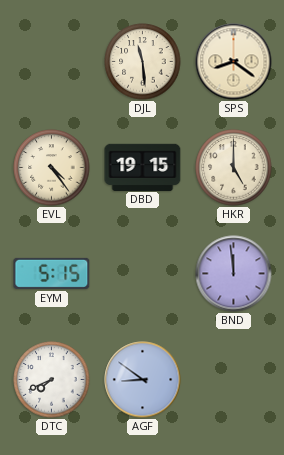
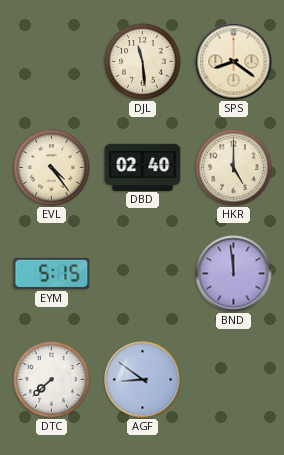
DBD: 19:15 -> 02:40 (143, 167)
DTC: 7:41 -> 7:38 (52, 380)
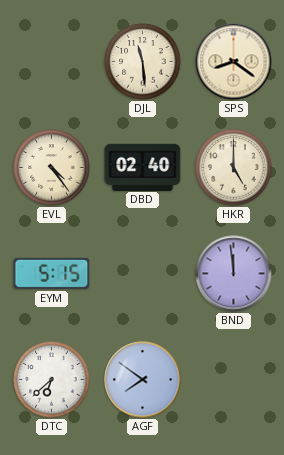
DTC: 7:38 -> 6:38 (52, 380)
AGF: 8:51 -> 7:51 (143, 380)
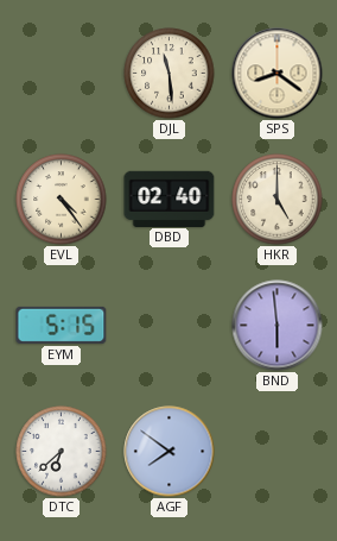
BND: 11:59 -> 5:59 (278, 326)
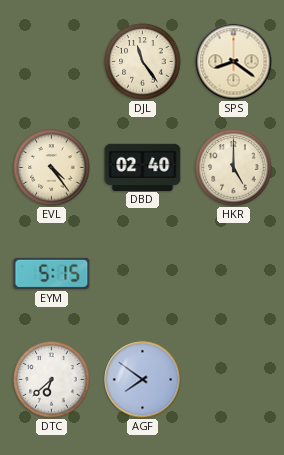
DJL: 11:29 -> 11:24 (143, 62)
BND: 5:59 -> none (278, 326)
